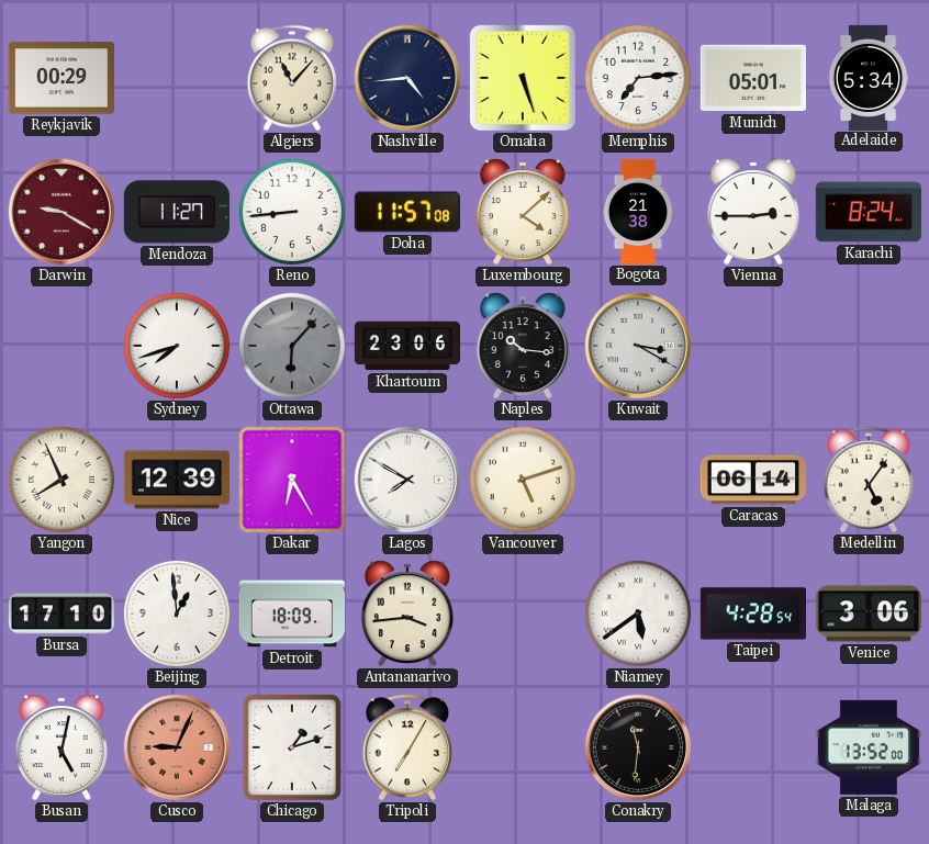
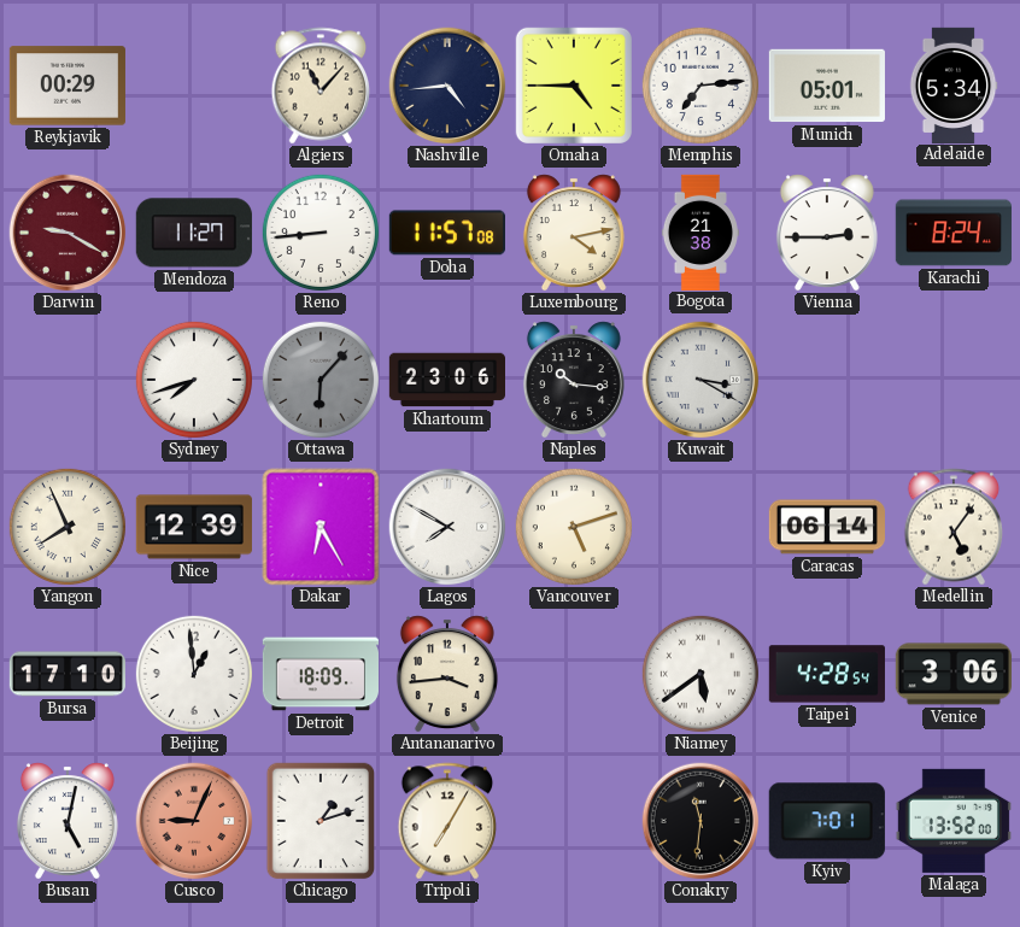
Omaha: 5:27 -> 4:45 (574, 86)
Luxembourg: 4:08 -> 4:13 (574, 233)
Kyiv: none -> 7:01 (827, 821)
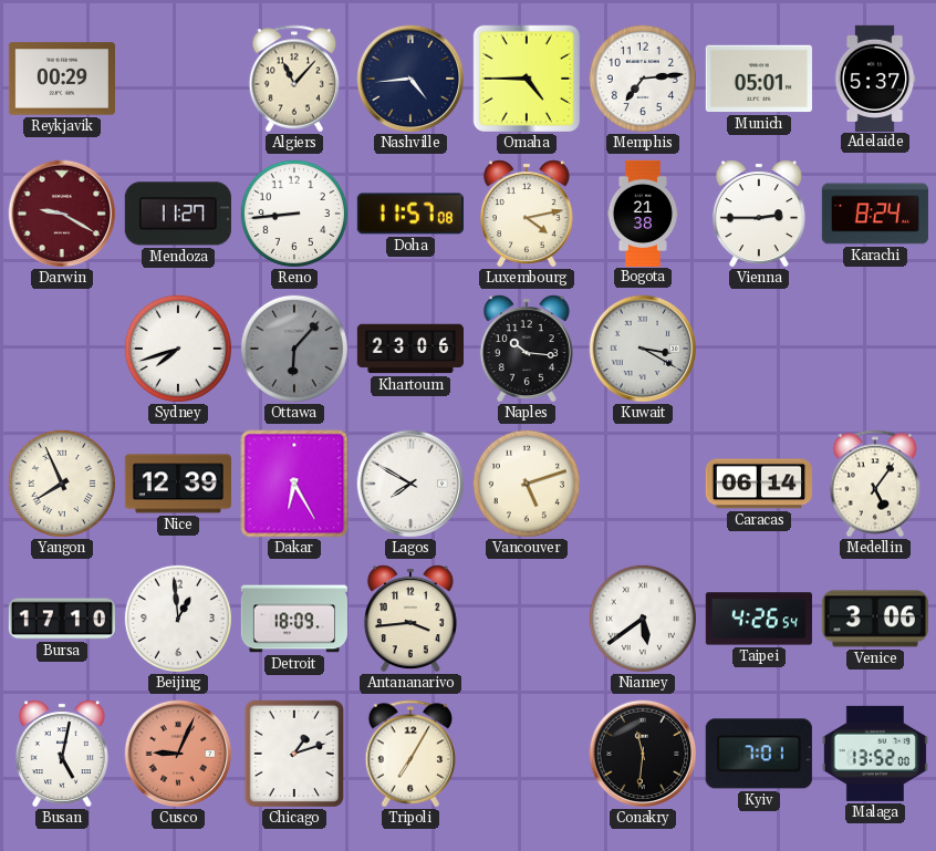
Adelaide: 5:34 -> 5:37 (875, 77)
Taipei: 4:28 -> 4:26 (759, 619)
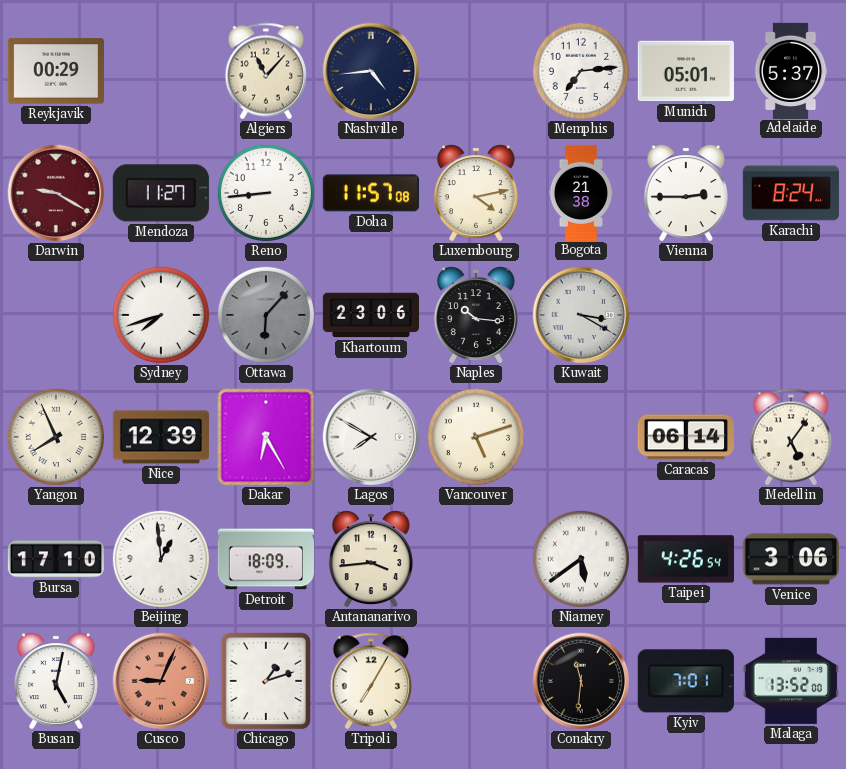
Omaha: 4:45 -> none (527, 79)
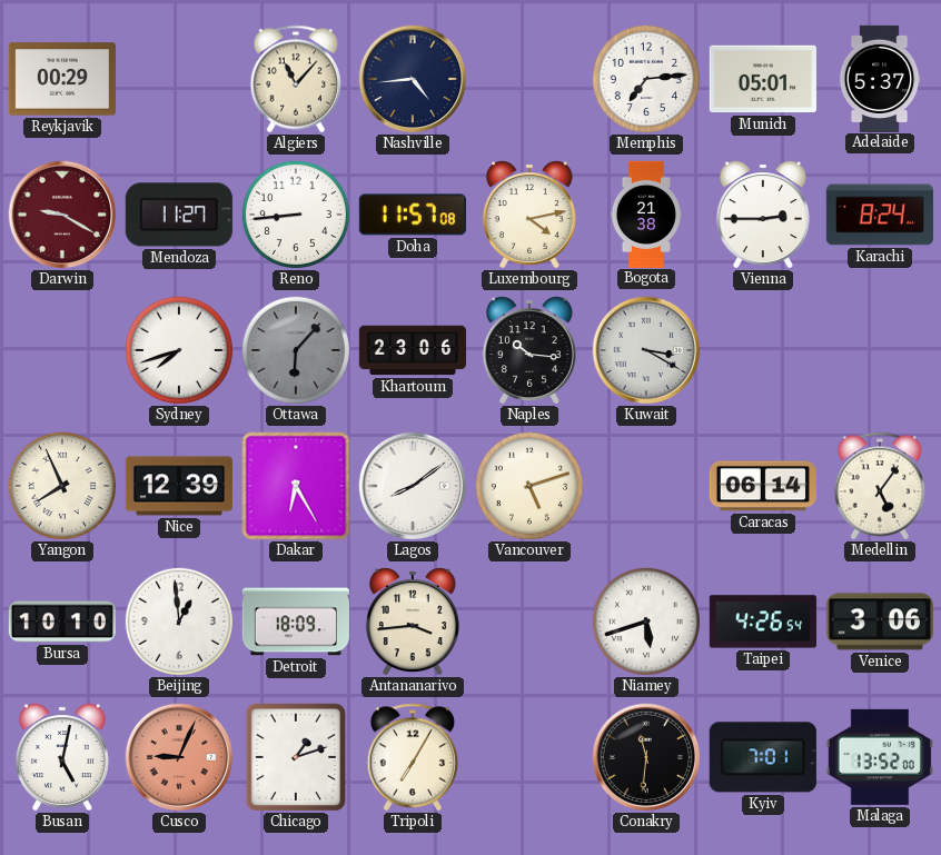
Lagos: 7:50 -> 8:09 (413, 486)
Bursa: 17:10 -> 10:10 (62, 622)
Niamey: 5:39 -> 5:42 (646, 622)
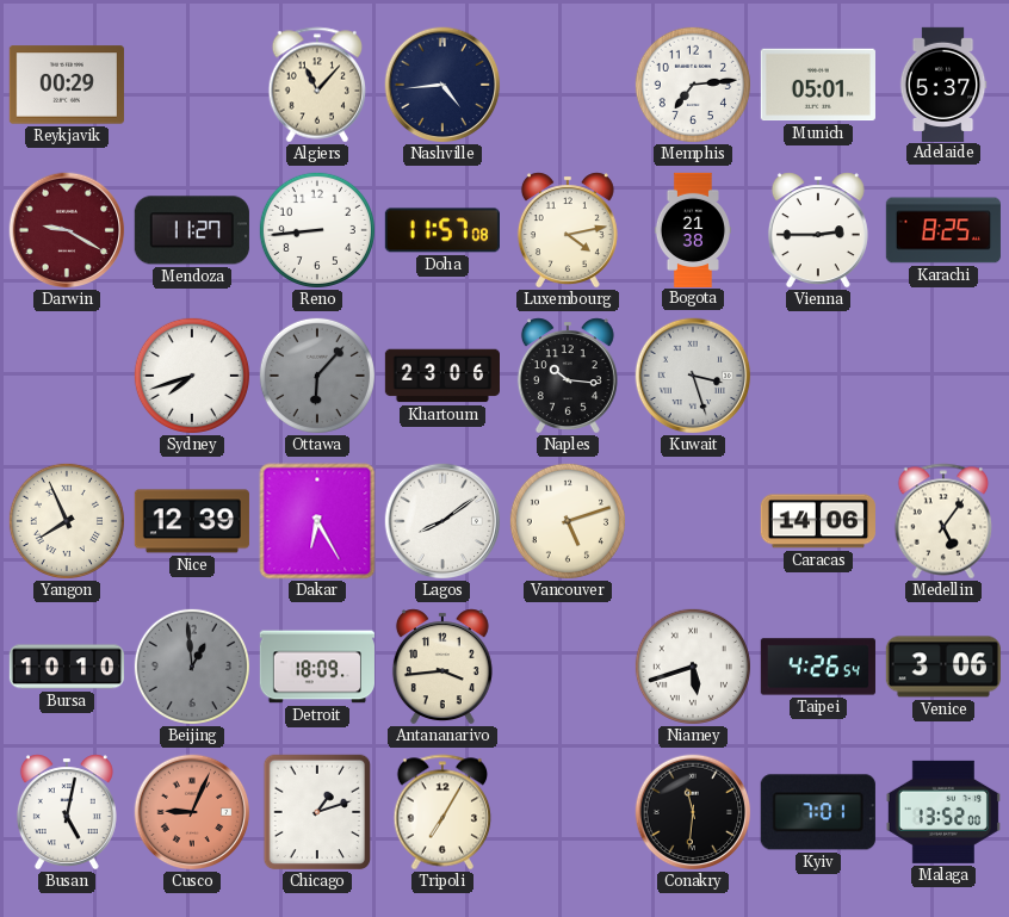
Karachi: 8:24 -> 8:25 (943, 230)
Kuwait: 3:20 -> 3:27 (693, 376)
Caracas: 06:14 -> 14:06 (818, 521)
Beijing dial: white -> grey (192, 667)
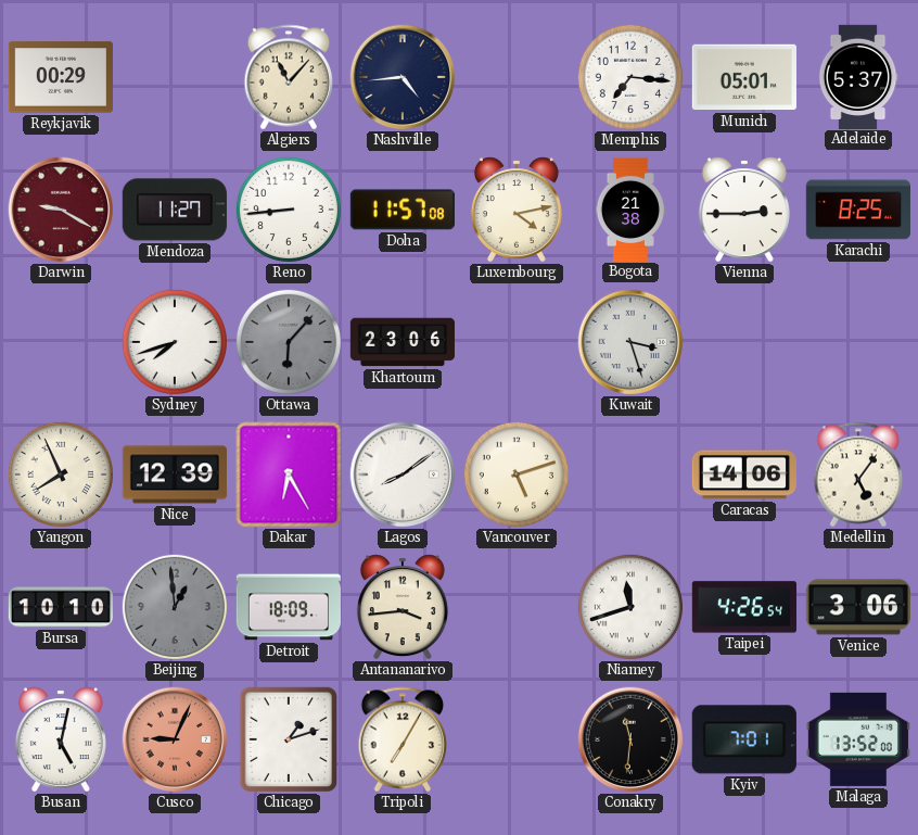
Memphis: 7:14 -> 7:16 (630, 77)
Naples: 10:16 -> none (568, 376)
Niamey: 5:42 -> 11:42 (630, 607)
